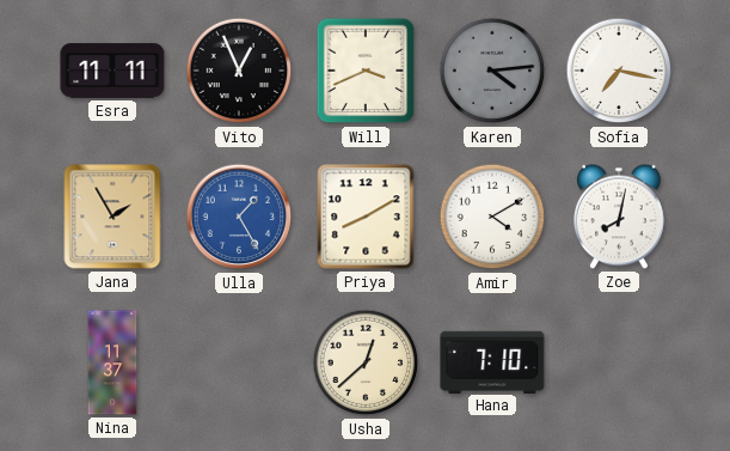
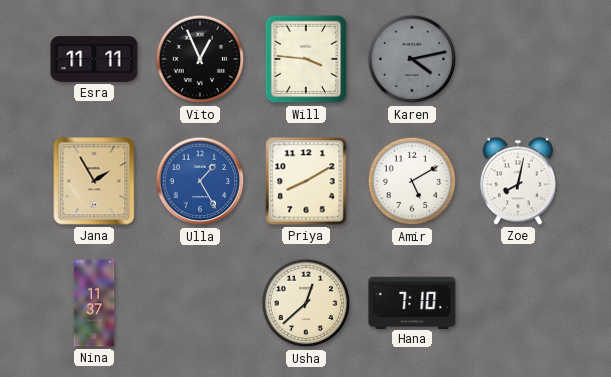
Will: 3:41 -> 3:46 (306, 59)
Karen: 4:14 -> 4:13 (412, 59)
Sofia: 7:17 -> none (619, 71)
Amir: 4:10 -> 5:10 (412, 181)
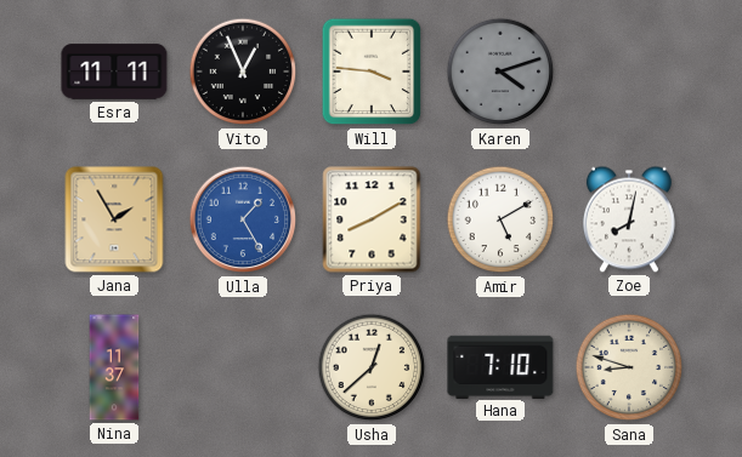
Karen: 4:13 -> 4:12 (500, 72)
Sana: none -> 8:48 (629, 367)
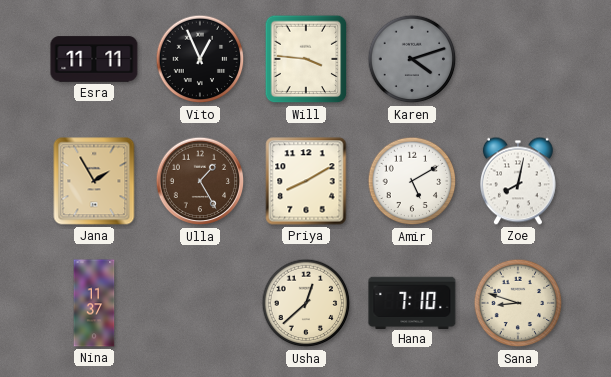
Ulla dial: blue -> brown (200, 181)
